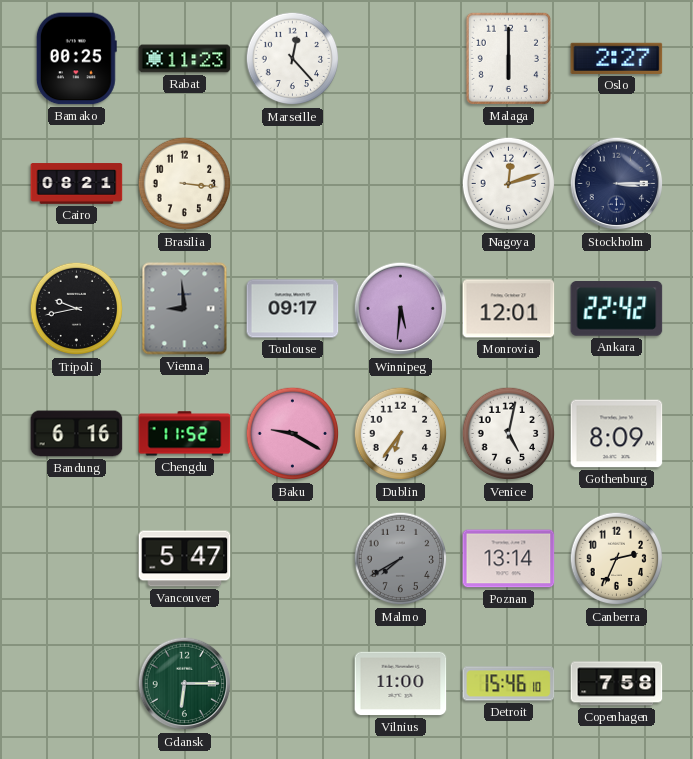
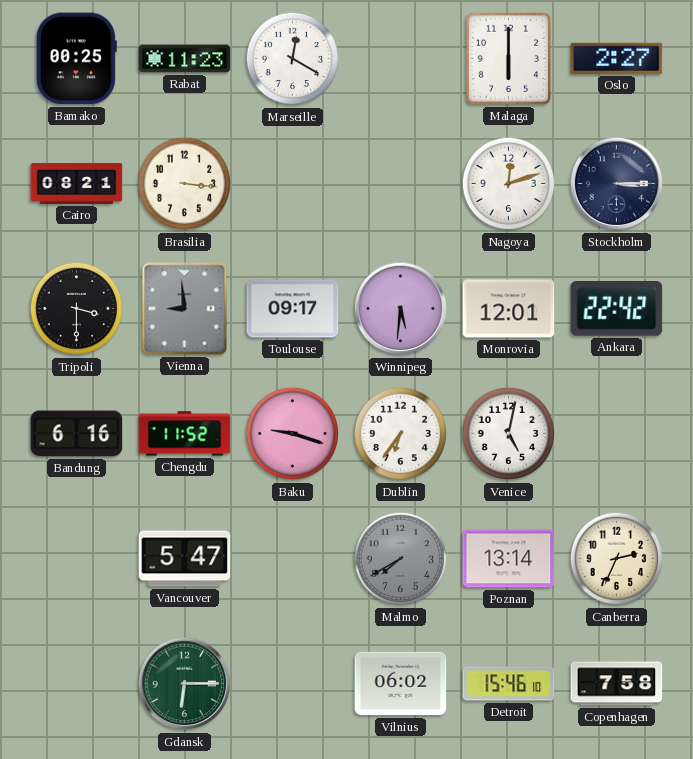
Marseille: 12:23 -> 12:20 (293, 59)
Tripoli: 9:43 -> 3:30 (77, 309)
Baku: 9:20 -> 9:18 (293, 434)
Gothenburg: 8:09 -> none (617, 434)
Vilnius: 11:00 -> 06:02 (401, 684)
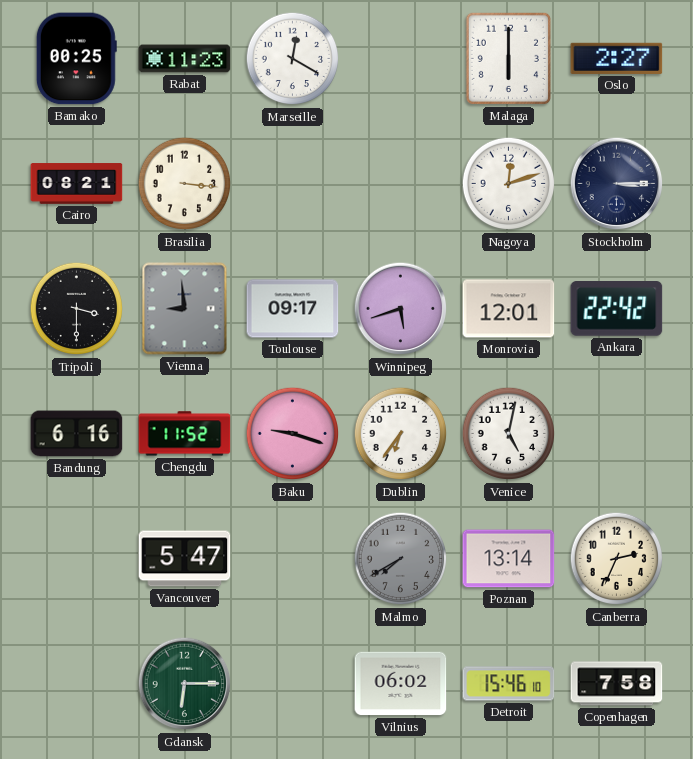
Winnipeg: 5:31 -> 5:42 (401, 309)
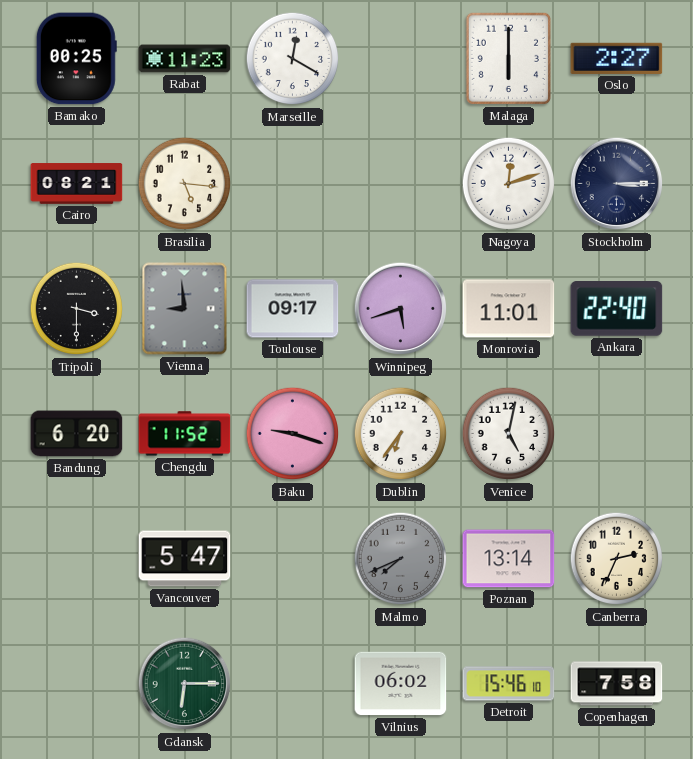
Brasilia: 3:16 -> 5:16 (185, 184)
Monrovia: 12:01 -> 11:01 (509, 309)
Ankara: 22:42 -> 22:40 (617, 309)
Bandung: 6:16 -> 6:20 (77, 434)
Malmo: 7:40 -> 7:41 (401, 559)
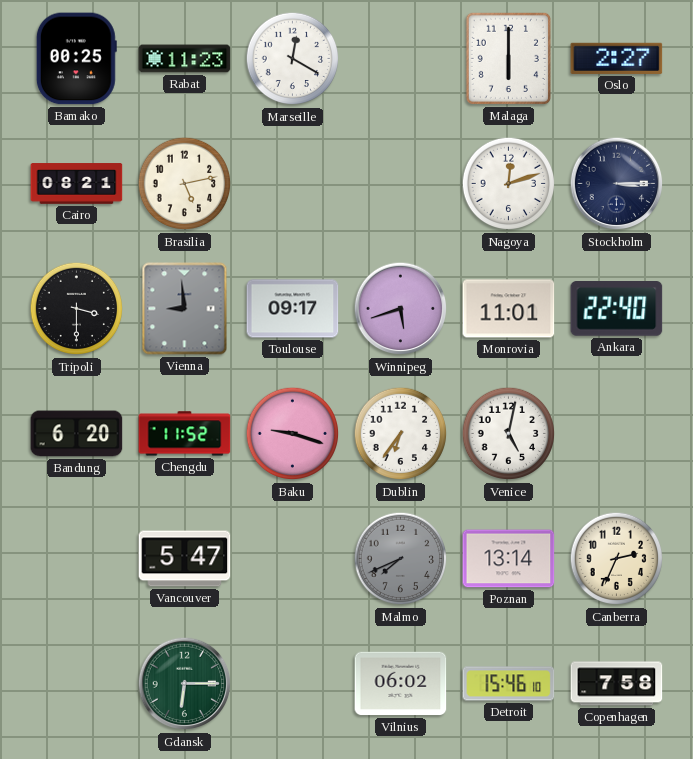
Brasilia: 5:16 -> 5:13 (185, 184)
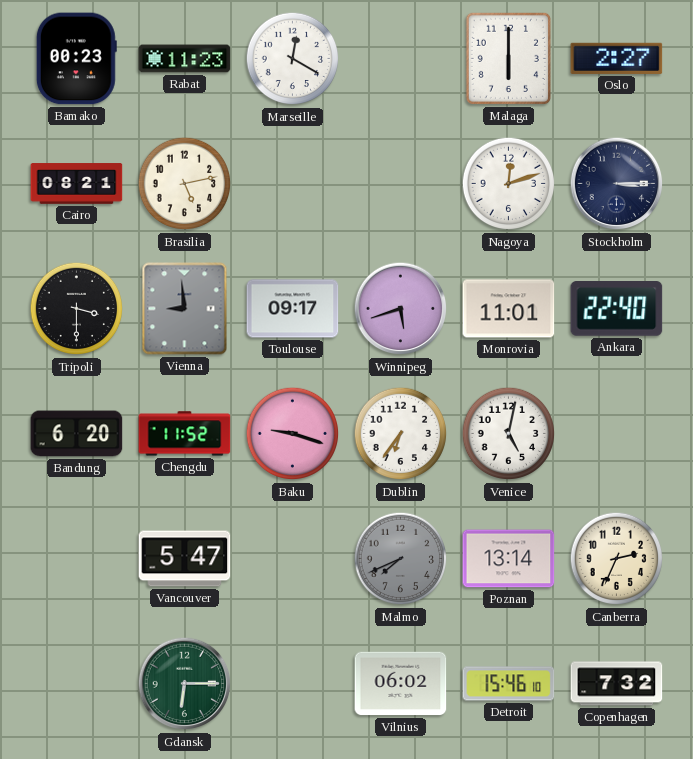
Bamako: 00:25 -> 00:23 (76, 59)
Copenhagen: 7:58 -> 7:32 (617, 684)
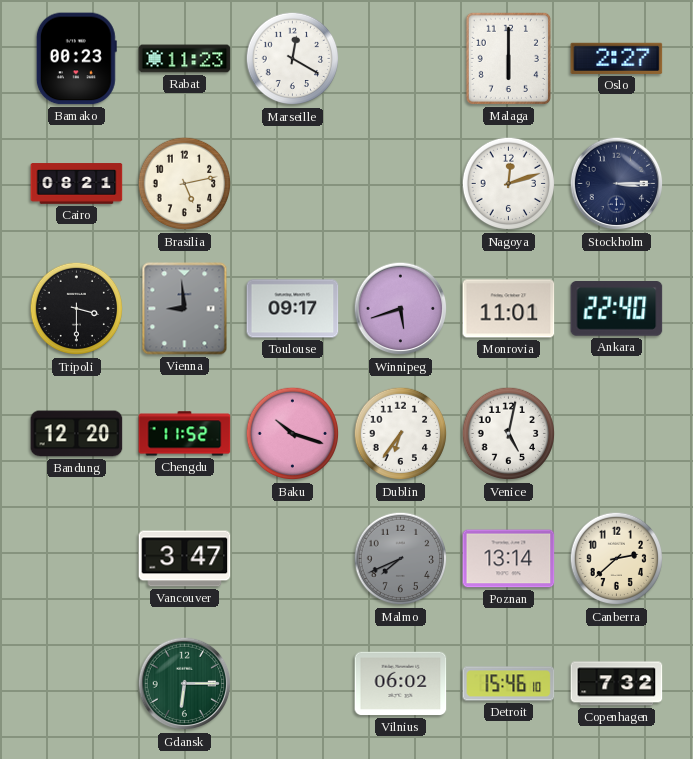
Bandung: 6:20 -> 12:20 (77, 434)
Baku: 9:18 -> 10:18 (293, 434)
Vancouver: 5:47 -> 3:47 (185, 559)
Canberra: 2:34 -> 2:38 (617, 559)
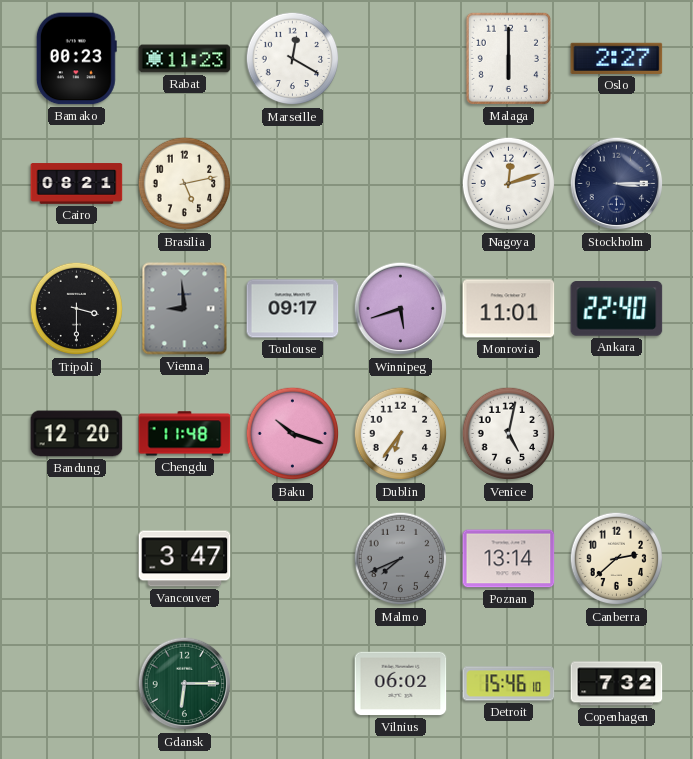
Chengdu: 11:52 -> 11:48 (185, 434)
